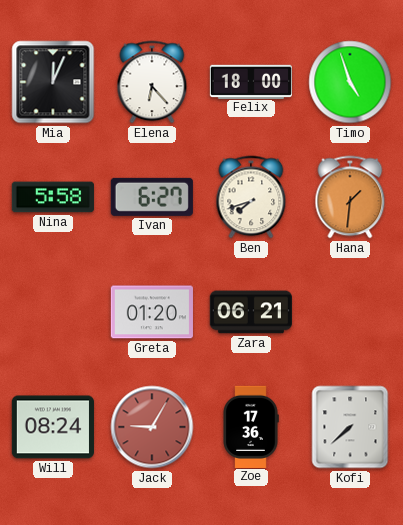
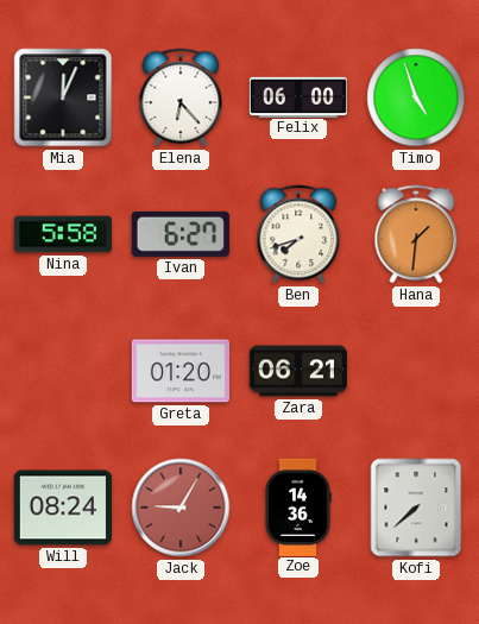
Felix: 18:00 -> 06:00 (298, 96)
Zoe: 17:36 -> 14:36 (298, 506)
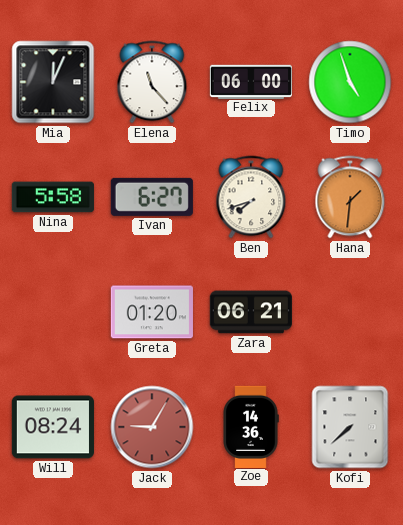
Elena: 6:23 -> 11:23 (152, 82)
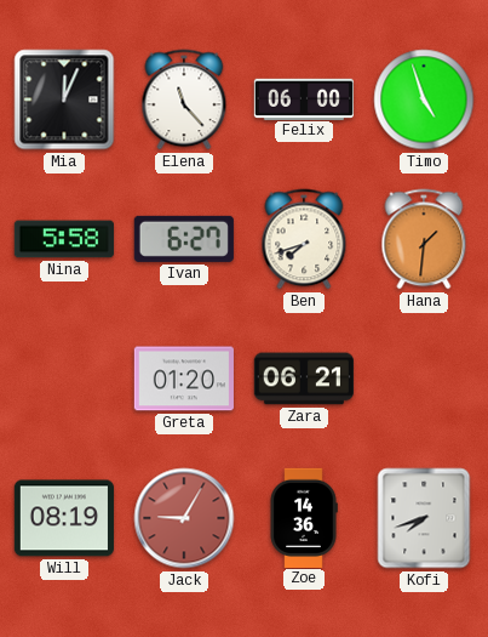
Will: 08:24 -> 08:19 (64, 518)
Kofi: 7:38 -> 7:42 (424, 518)
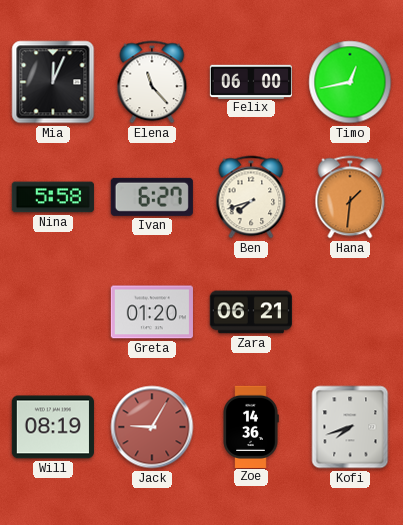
Timo: 4:57 -> 12:43 (350, 82)
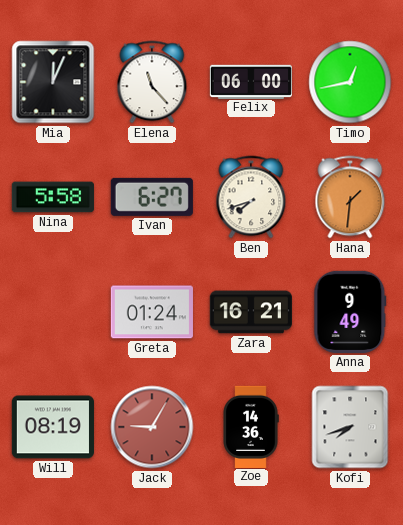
Greta: 01:20 -> 01:24 (152, 312)
Zara: 06:21 -> 16:21 (251, 312)
Anna: none -> 9:49 (350, 312)
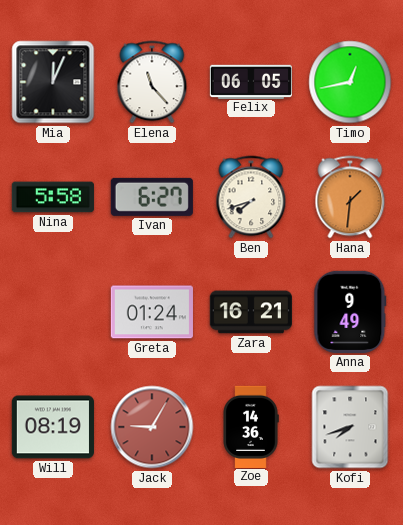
Felix: 06:00 -> 06:05 (251, 81)
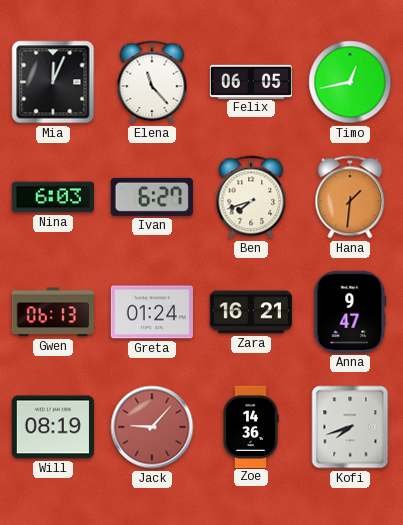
Nina: 5:58 -> 6:03 (53, 197)
Gwen: none -> 06:13 (53, 312)
Anna: 9:49 -> 9:47 (350, 312)
Jack: 9:05 -> 9:07 (152, 427)
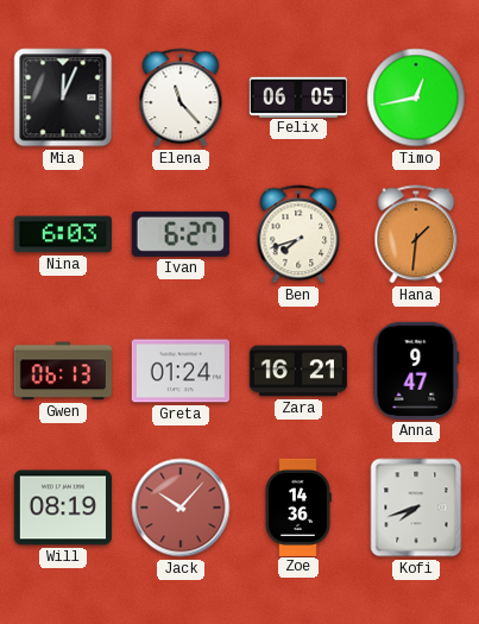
Jack: 9:07 -> 10:07 (181, 508)
